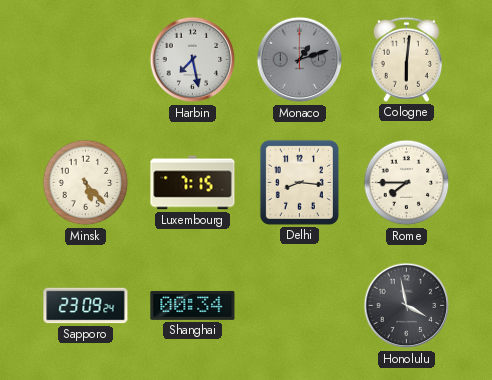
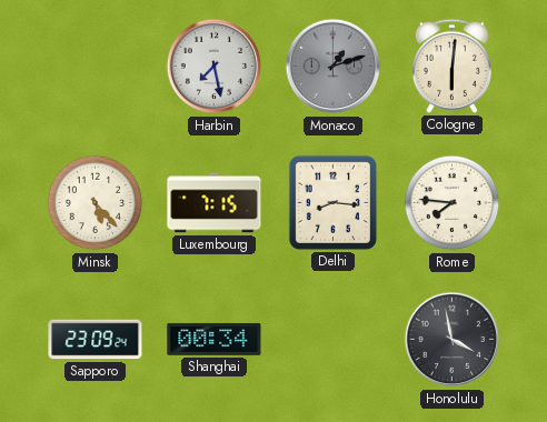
Rome: 7:45 -> 7:46 (452, 203)
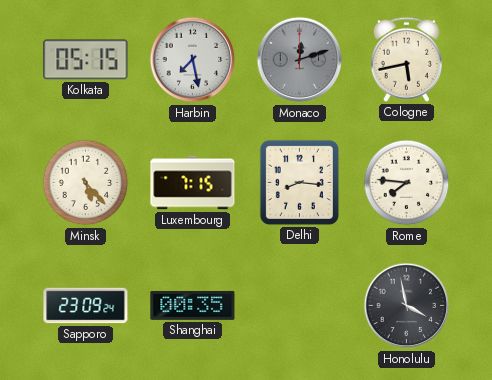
Kolkata: none -> 05:15 (86, 60)
Monaco: 1:12 -> 12:12 (300, 60)
Cologne: 6:01 -> 5:43 (406, 59)
Shanghai: 00:34 -> 00:35 (193, 305)
